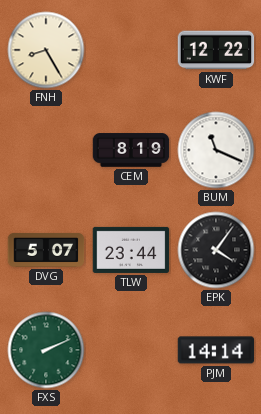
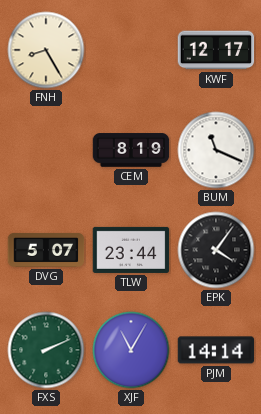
KWF: 12:22 -> 12:17 (216, 50)
XJF: none -> 11:05 (131, 350)
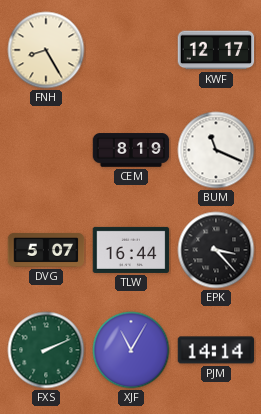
TLW: 23:44 -> 16:44 (131, 250)
EPK: 4:06 -> 3:23 (216, 250)
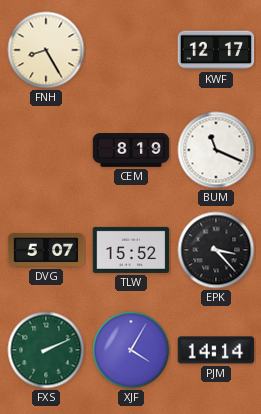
TLW: 16:44 -> 15:52 (131, 250)
XJF: 11:05 -> 4:05 (131, 350)
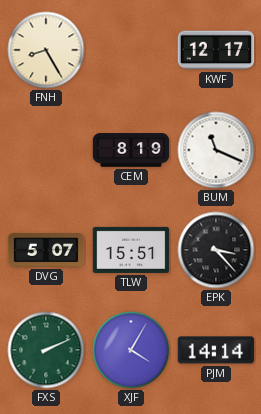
TLW: 15:52 -> 15:51 (131, 250)
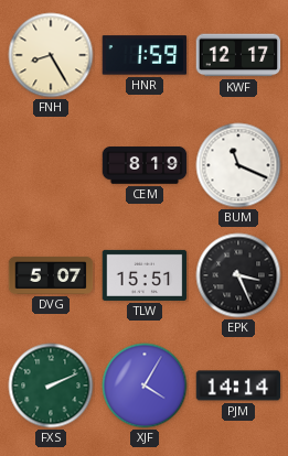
HNR: none -> 1:59 (145, 55)
EPK: 3:23 -> 3:26 (238, 275)
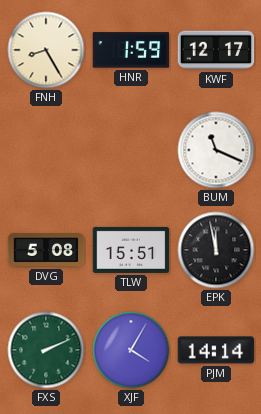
CEM: 8:19 -> none (145, 165)
DVG: 5:07 -> 5:08 (46, 250)
EPK: 3:26 -> 11:58 (216, 250)
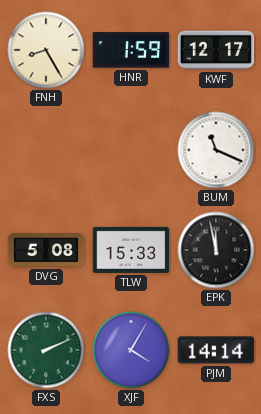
TLW: 15:51 -> 15:33 (131, 250)
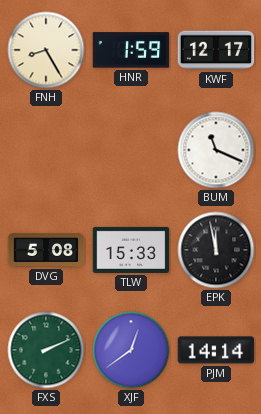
XJF: 4:05 -> 12:39 (131, 350)
